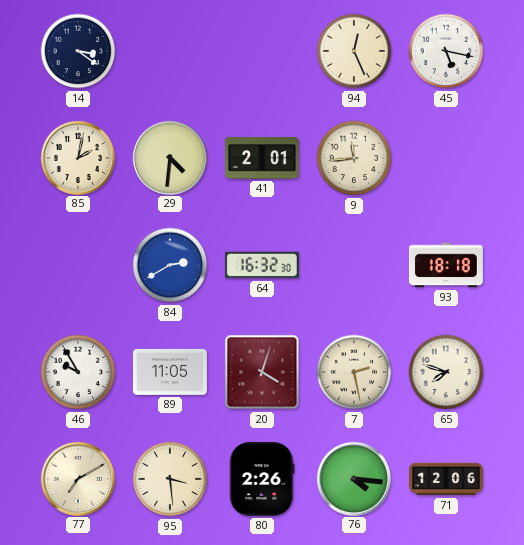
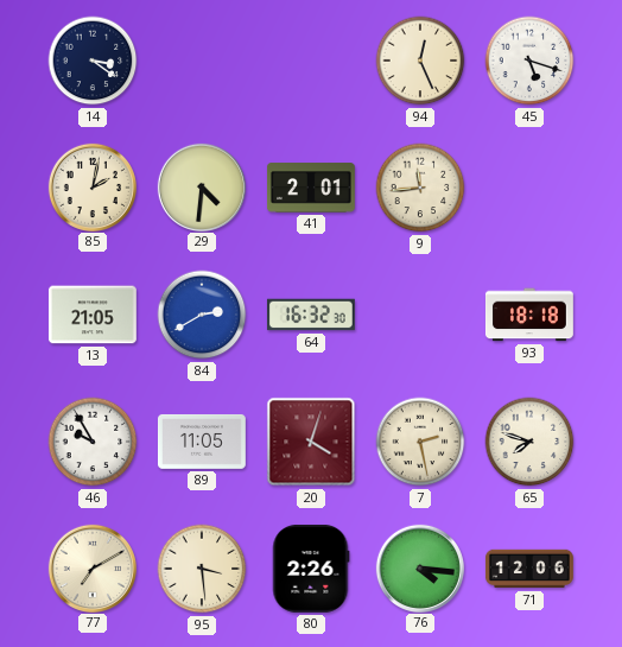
45: 5:17 -> 5:18 (529, 61)
13: none -> 21:05 (93, 315)
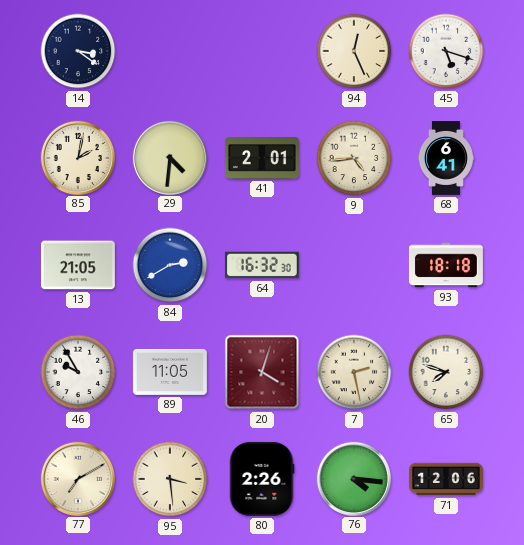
9: 11:44 -> 4:44 (354, 158)
68: none -> 6:41 (446, 159)
